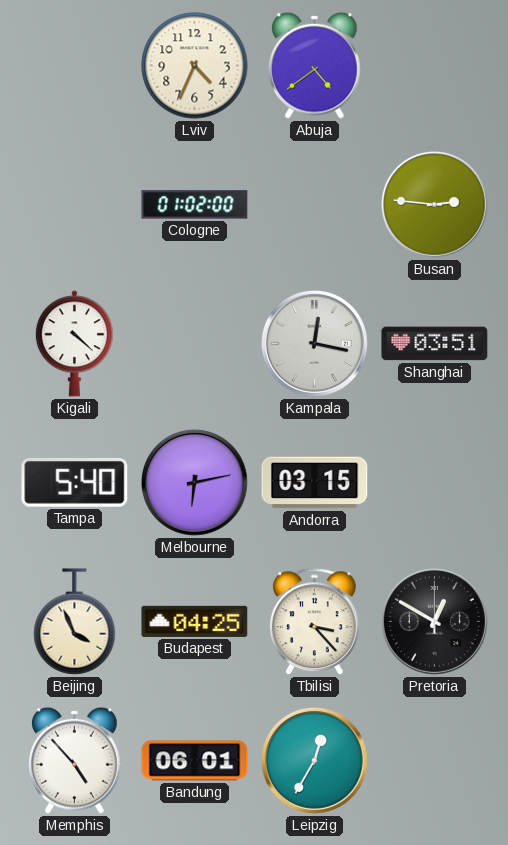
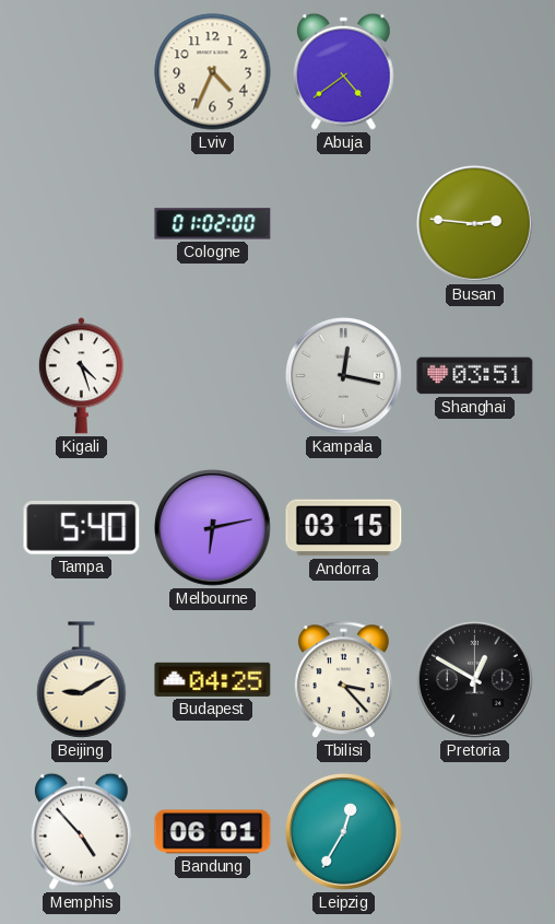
Kigali: 4:22 -> 4:27 (81, 376)
Beijing: 3:56 -> 9:10 (82, 680)
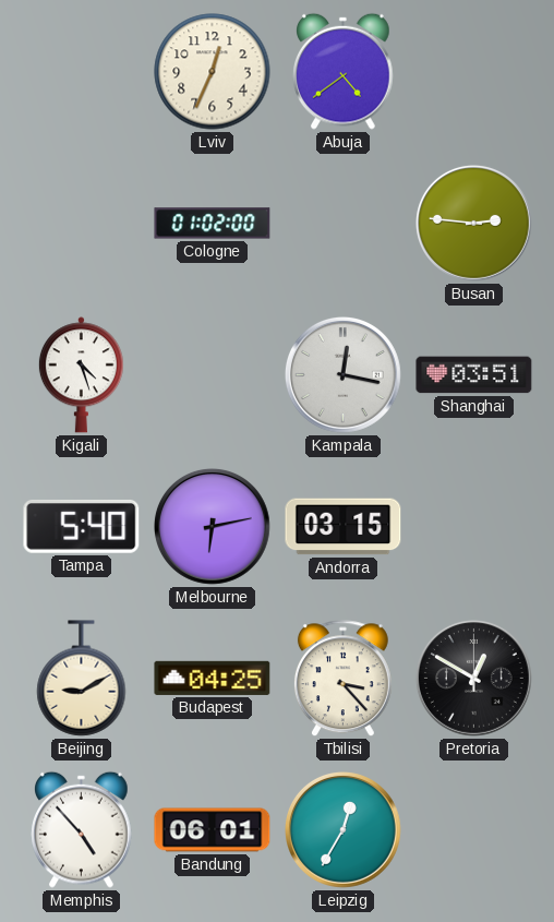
Lviv: 4:34 -> 12:34 (213, 72)
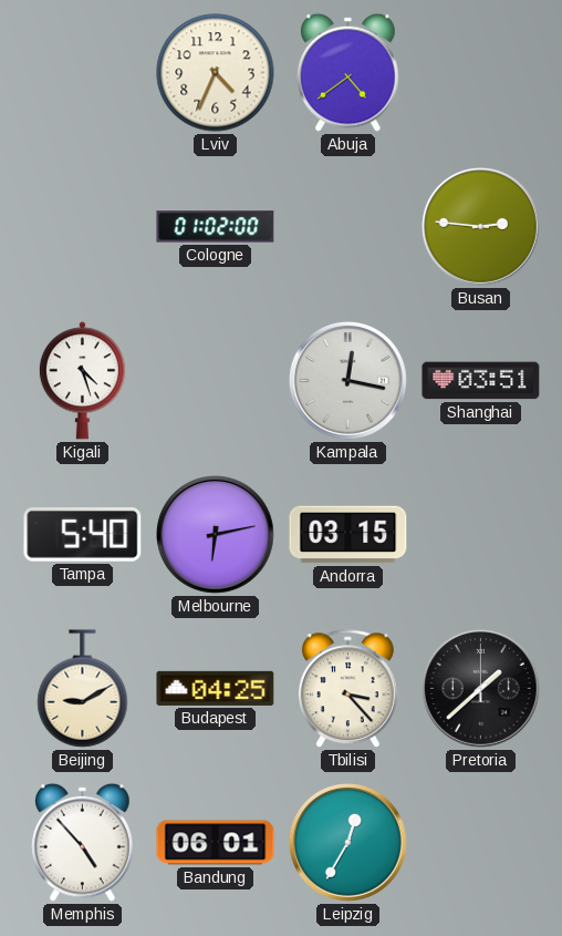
Lviv: 12:34 -> 4:34 (216, 73)
Pretoria: 12:50 -> 1:38 (481, 689)
